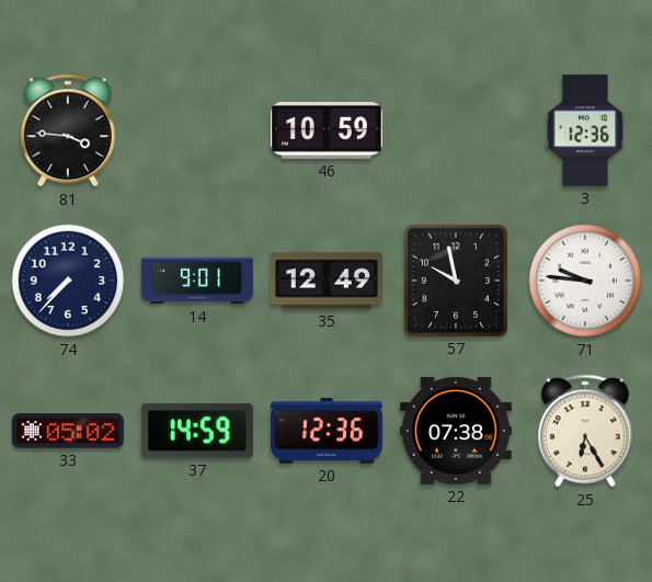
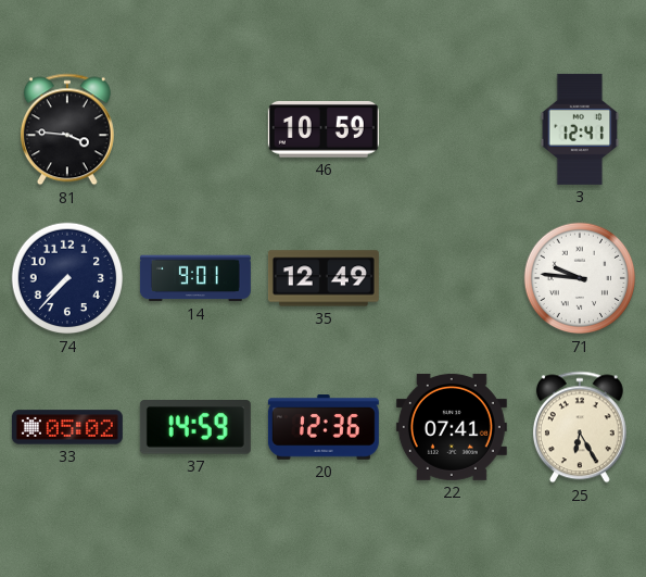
3: 12:36 -> 12:41 (580, 129)
57: 9:58 -> none (456, 281)
22: 07:38 -> 07:41 (452, 427)
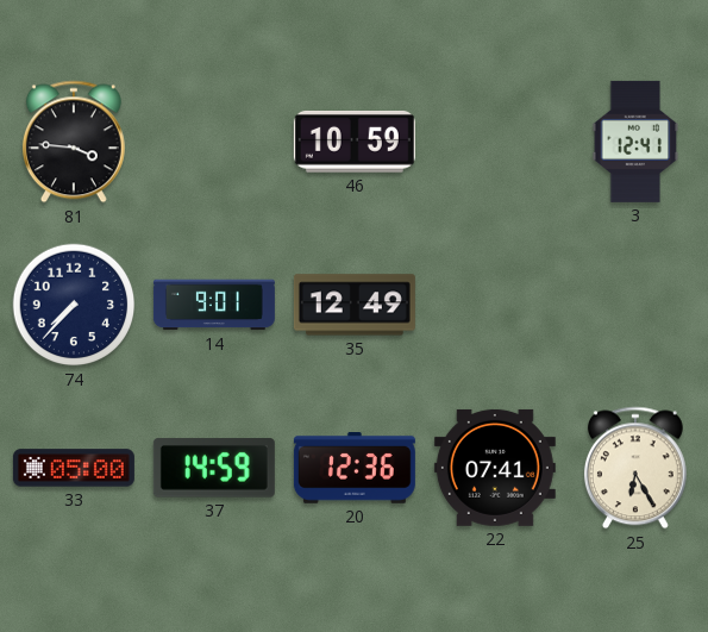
71: 9:46 -> none (580, 278)
33: 05:02 -> 05:00 (74, 468)
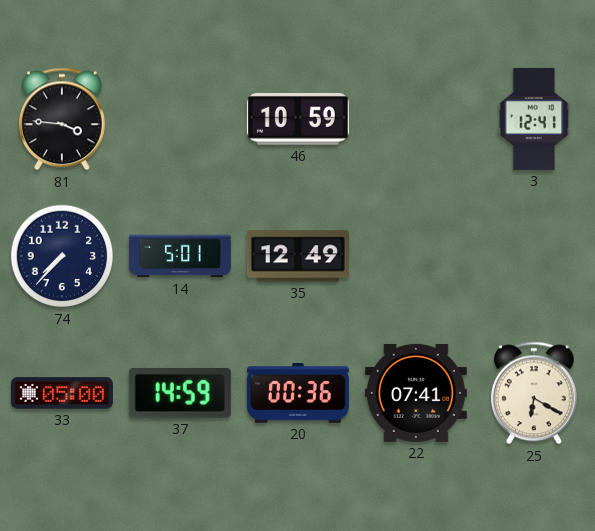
14: 9:01 -> 5:01 (180, 256)
20: 12:36 -> 00:36 (298, 394)
25: 6:25 -> 6:20 (534, 393)
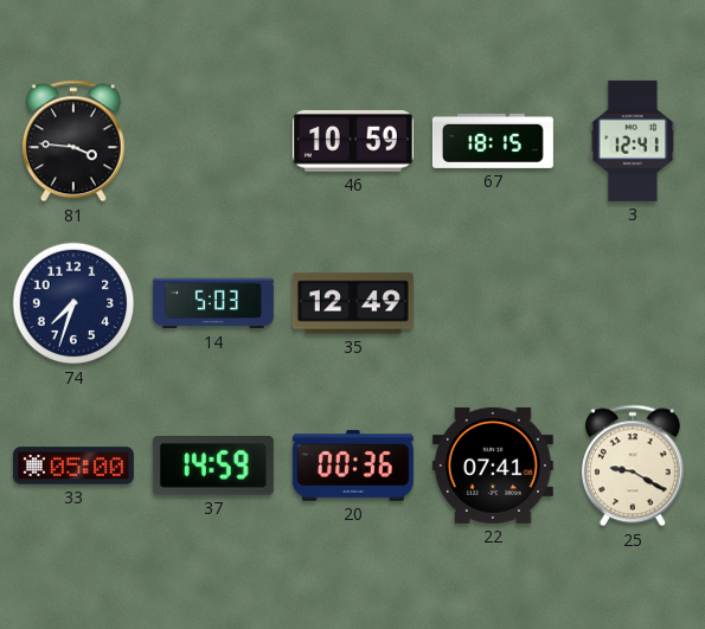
67: none -> 18:15 (493, 141)
74: 7:37 -> 7:33 (73, 303)
14: 5:01 -> 5:03 (213, 303)
25: 6:20 -> 9:20 (633, 466)
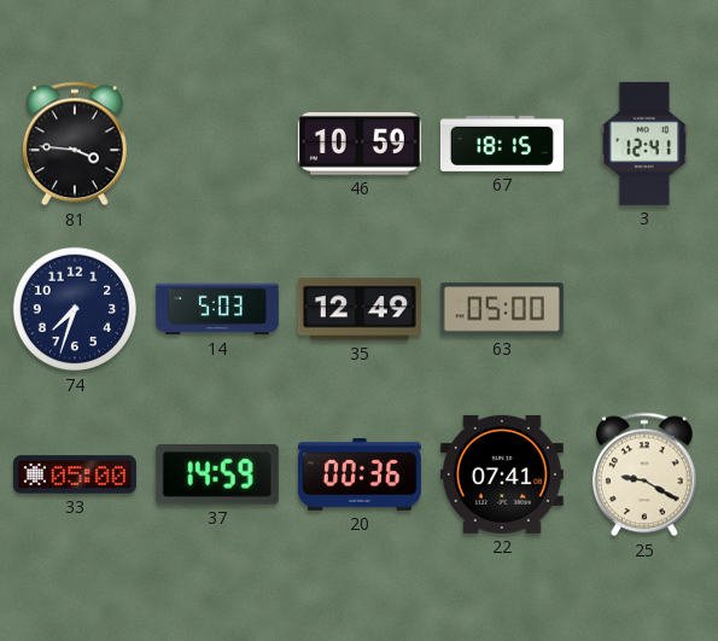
63: none -> 05:00 (502, 309)
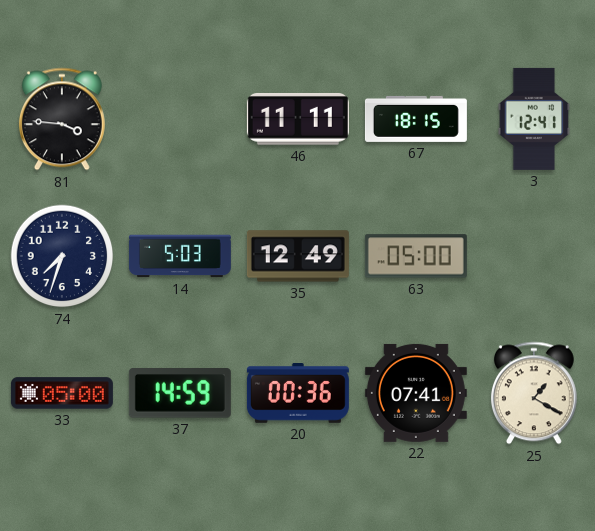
46: 10:59 -> 11:11 (298, 120)
25: 9:20 -> 1:20 (534, 393)
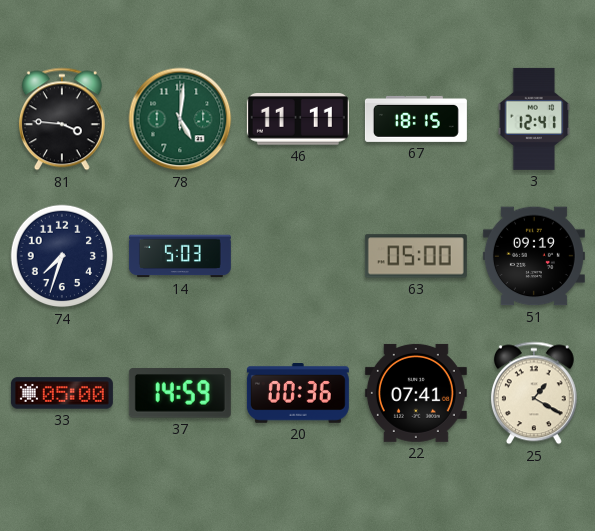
78: none -> 5:01 (180, 119)
35: 12:49 -> none (298, 256)
51: none -> 09:19 (534, 256)
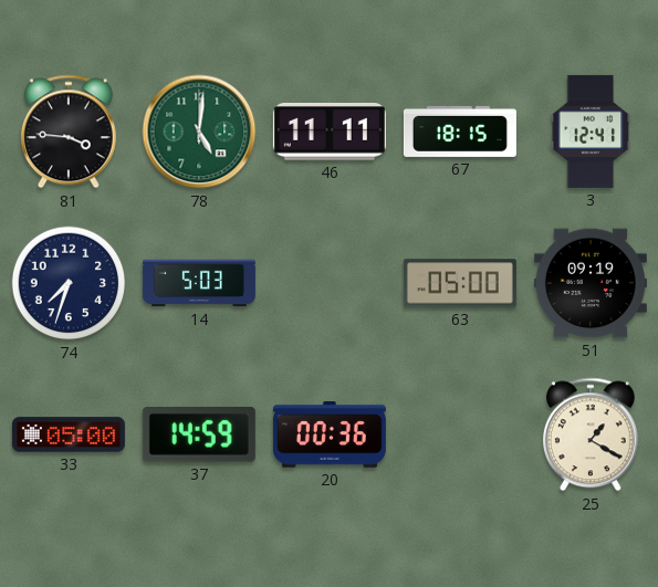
22: 07:41 -> none (416, 393)
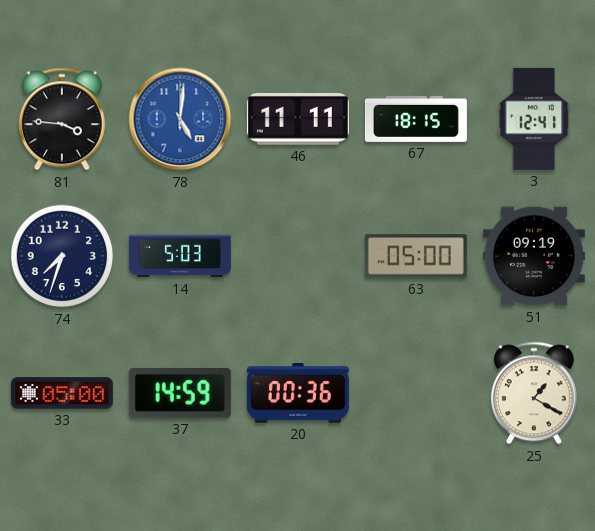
78 dial: green -> blue (180, 119)
